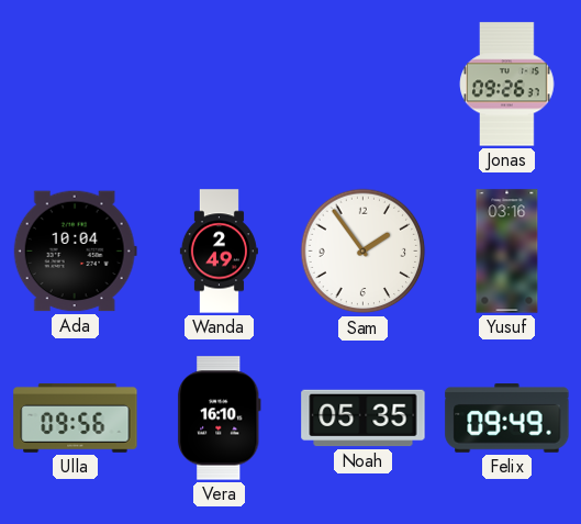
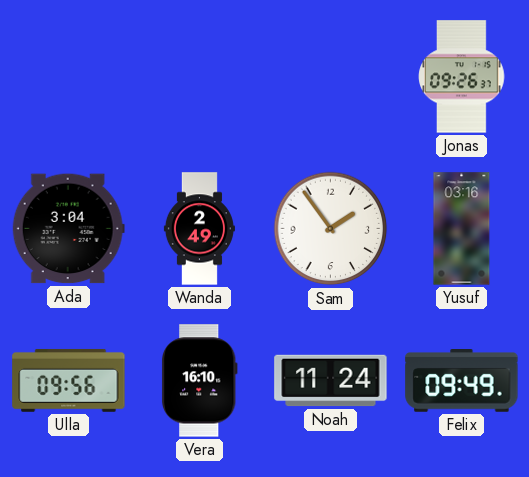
Ada: 10:04 -> 3:04 (68, 229)
Noah: 05:35 -> 11:24 (331, 381)
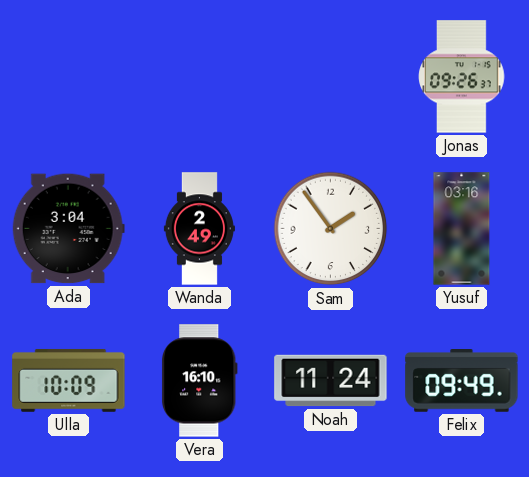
Ulla: 09:56 -> 10:09 (69, 380)
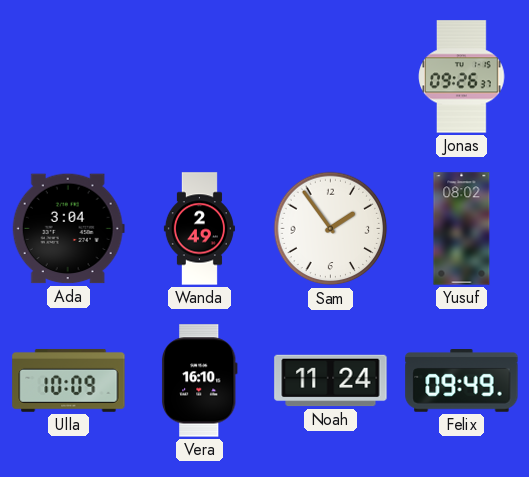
Yusuf: 03:16 -> 08:02 (462, 229)
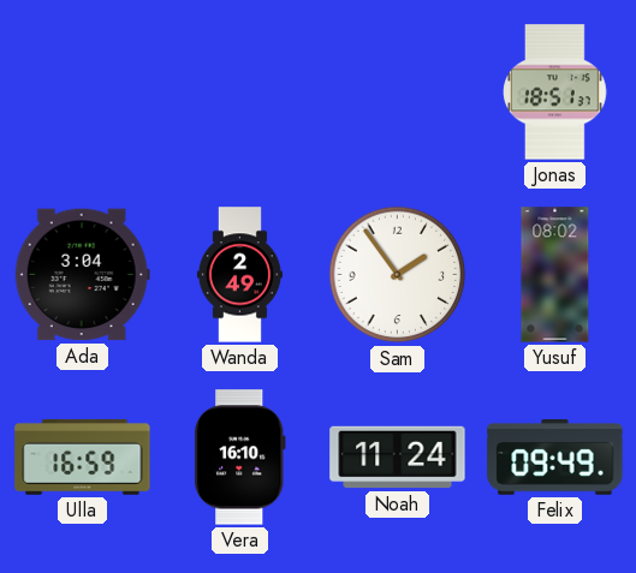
Jonas: 09:26 -> 18:51 (555, 92)
Ulla: 10:09 -> 16:59 (83, 456)
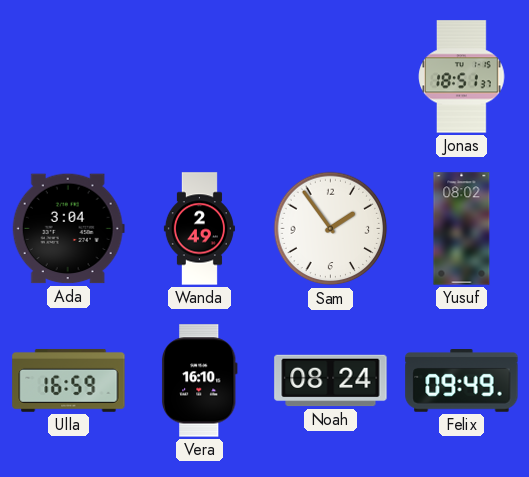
Noah: 11:24 -> 08:24 (331, 381)
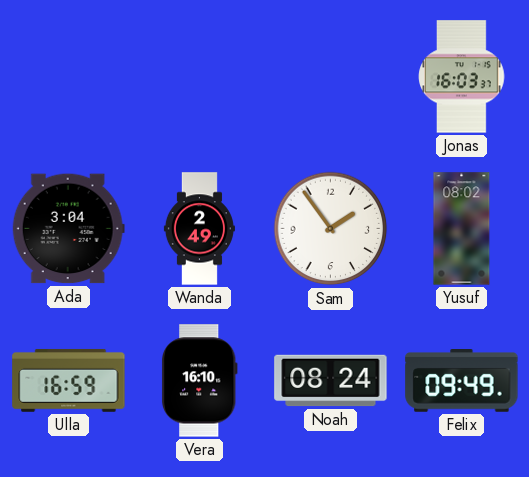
Jonas: 18:51 -> 16:03 (462, 77)
